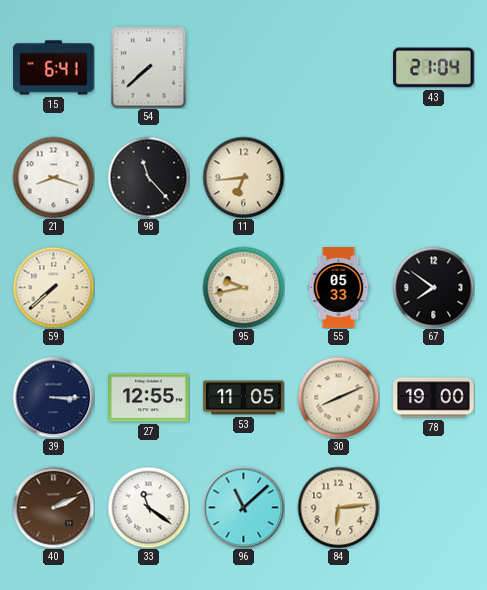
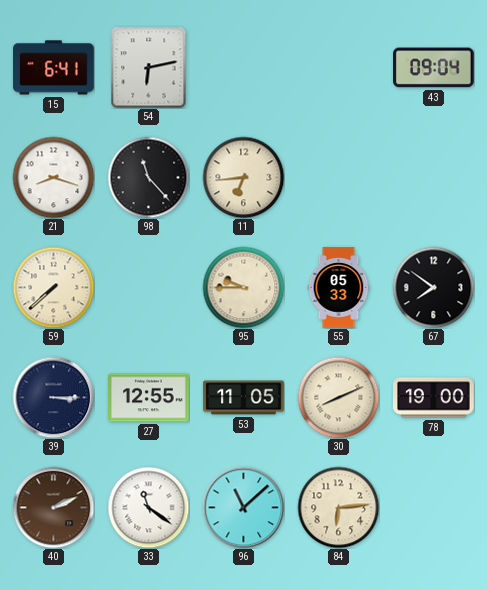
54: 7:38 -> 6:13 (149, 67)
43: 21:04 -> 09:04 (434, 68)
95: 9:43 -> 9:45 (243, 287)
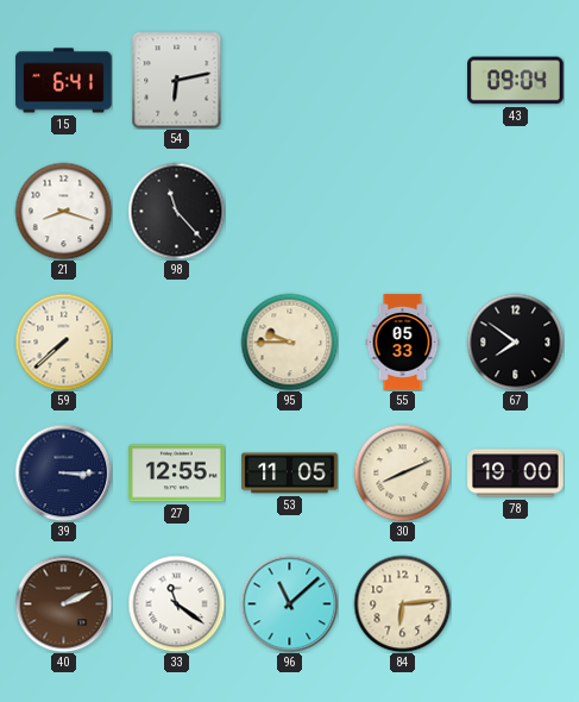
11: 6:44 -> none (243, 177)
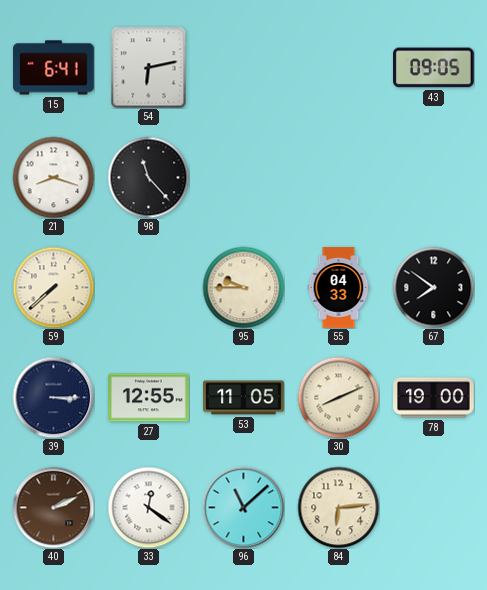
43: 09:04 -> 09:05 (434, 68)
55: 05:33 -> 04:33 (339, 288)
33: 11:21 -> 12:21 (148, 507)
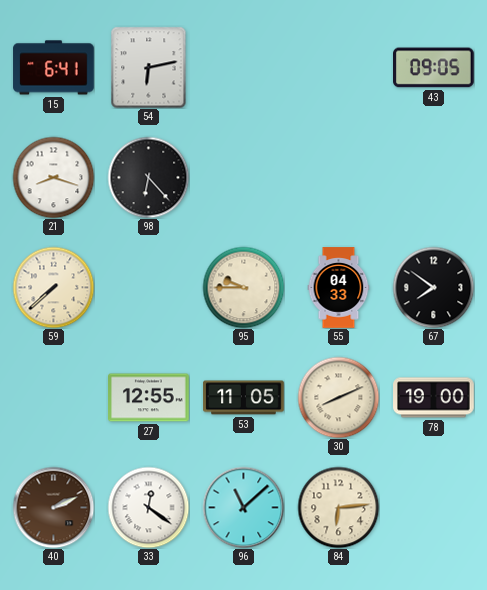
98: 11:23 -> 6:23 (148, 177)
39: 3:15 -> none (53, 397)
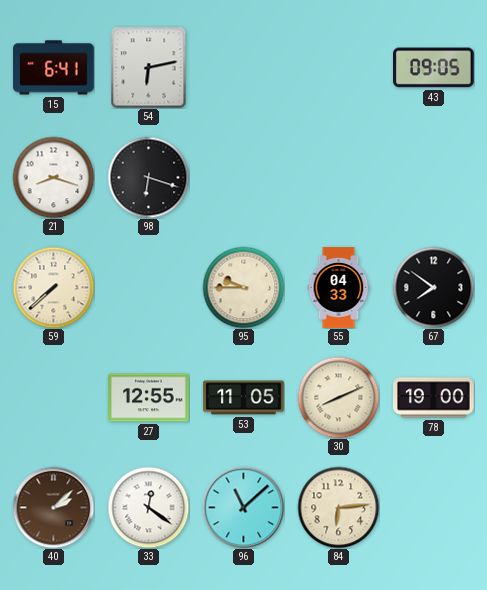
98: 6:23 -> 6:18 (148, 177)
40: 2:11 -> 2:08 (53, 507)
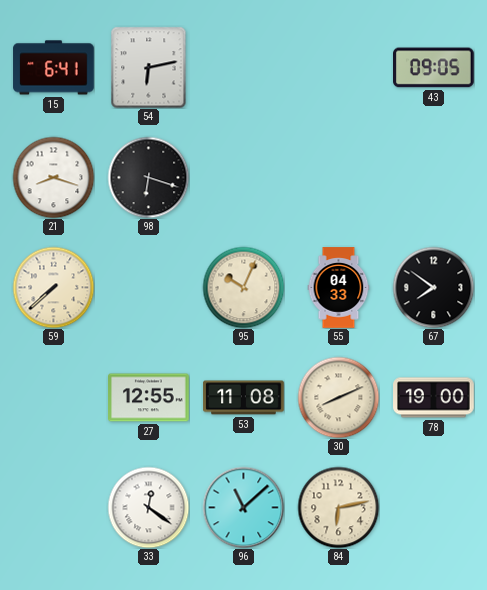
95: 9:45 -> 10:04 (243, 287)
53: 11:05 -> 11:08 (244, 398)
40: 2:08 -> none (53, 507)
84: 6:14 -> 6:13 (338, 507)
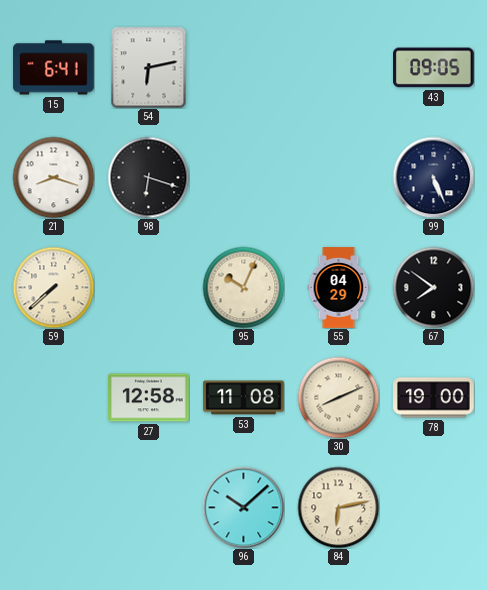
99: none -> 5:26 (433, 177)
55: 04:33 -> 04:29 (339, 288)
27: 12:55 -> 12:58 (149, 398)
33: 12:21 -> none (148, 507)
96: 11:08 -> 10:08 (243, 507)
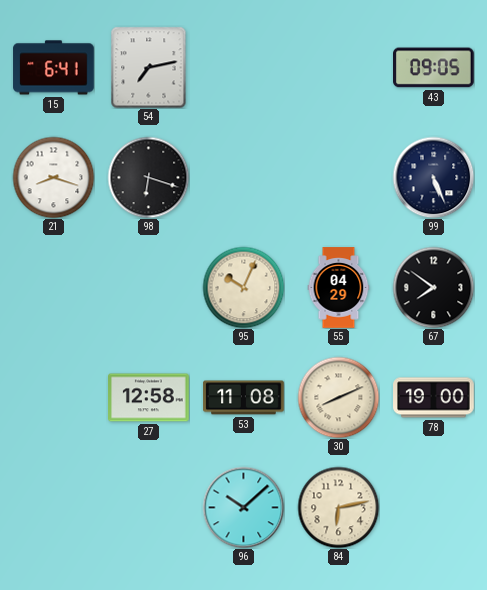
54: 6:13 -> 7:13 (149, 67)
59: 7:38 -> none (53, 287)
